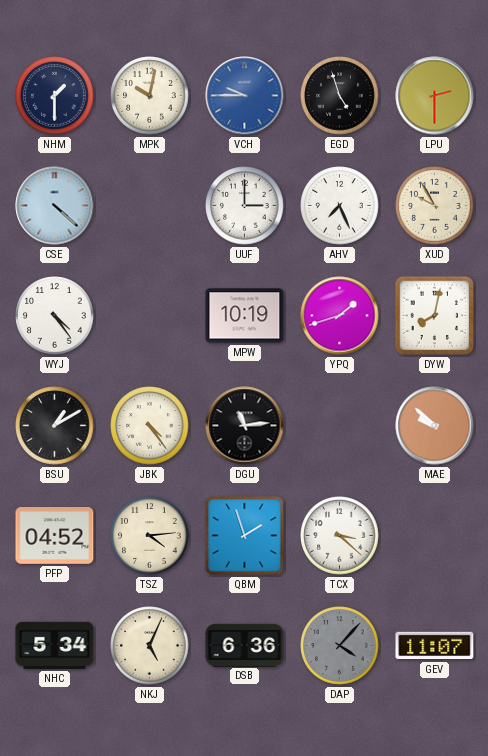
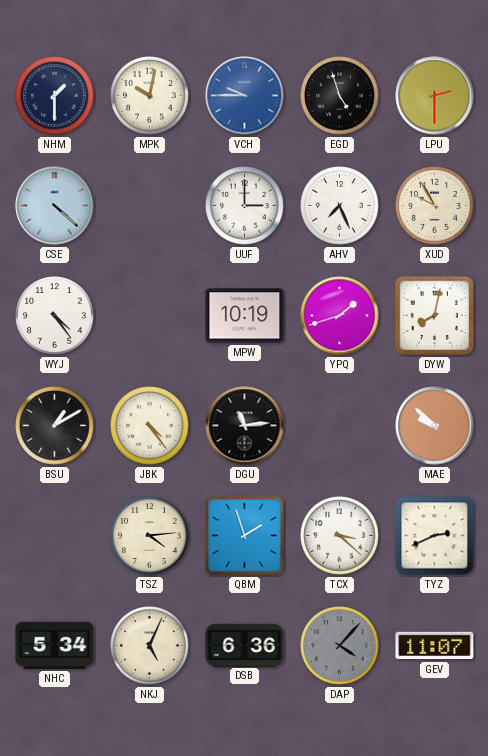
PFP: 04:52 -> none (55, 536)
TYZ: none -> 2:41 (435, 536)
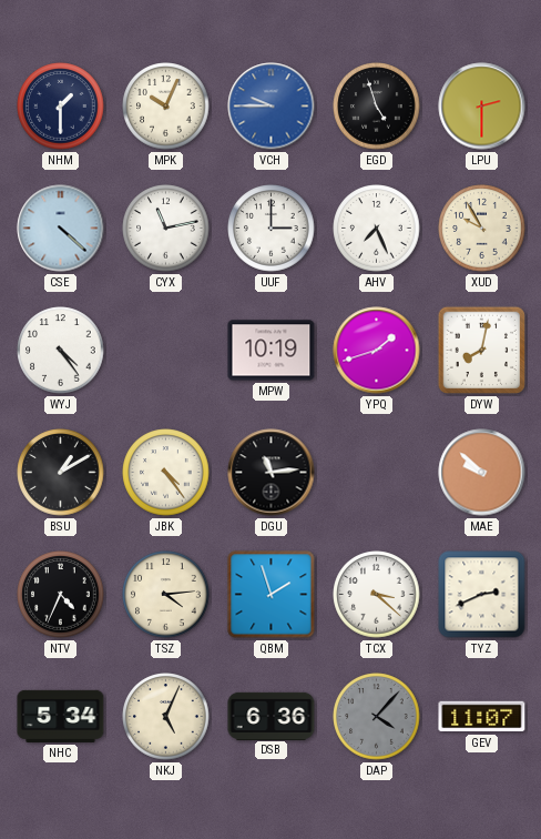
MPK: 10:02 -> 10:04 (166, 107)
CYX: none -> 11:13 (166, 229)
NTV: none -> 4:34 (61, 595)
